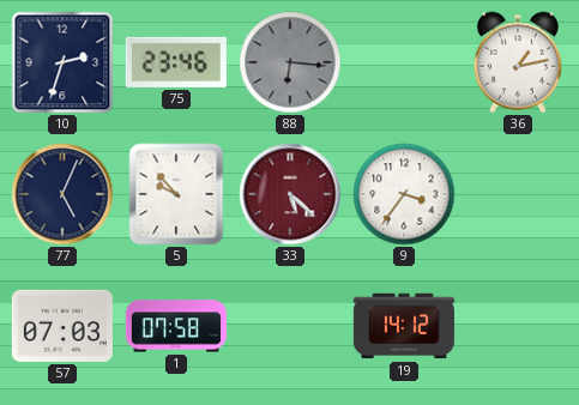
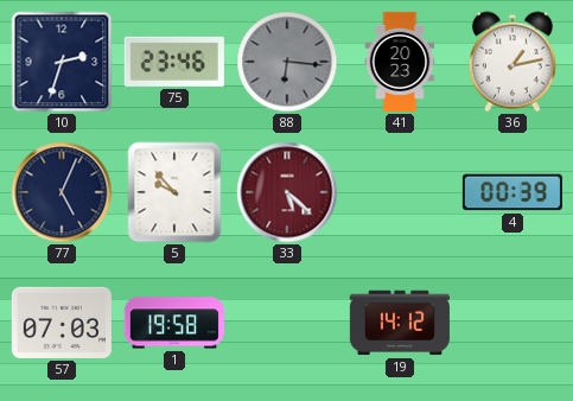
41: none -> 20:23 (400, 62)
9: 3:36 -> none (404, 194)
4: none -> 00:39 (512, 192)
1: 07:58 -> 19:58 (174, 323)
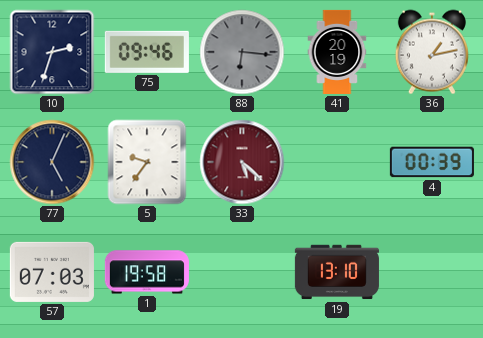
75: 23:46 -> 09:46 (147, 52)
41: 20:23 -> 20:19 (337, 52)
5: 9:53 -> 9:36 (147, 162)
19: 14:12 -> 13:10 (337, 272)
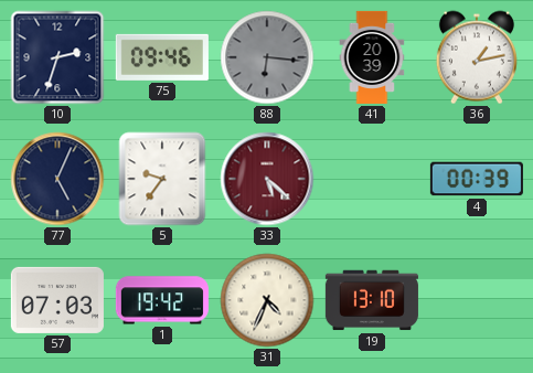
41: 20:19 -> 20:39 (372, 57)
1: 19:58 -> 19:42 (162, 300)
31: none -> 4:34 (267, 300)
